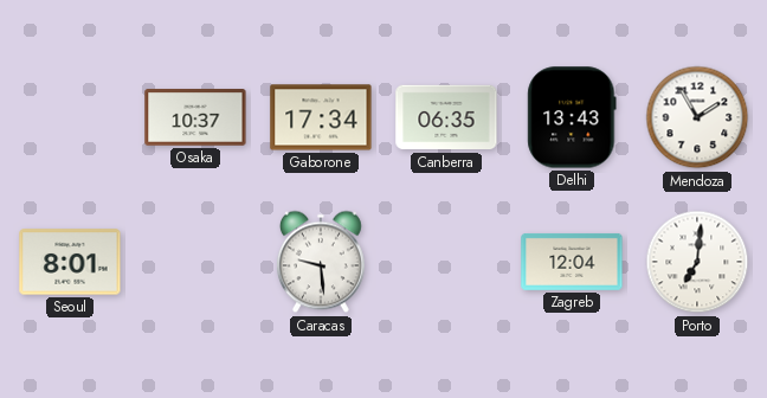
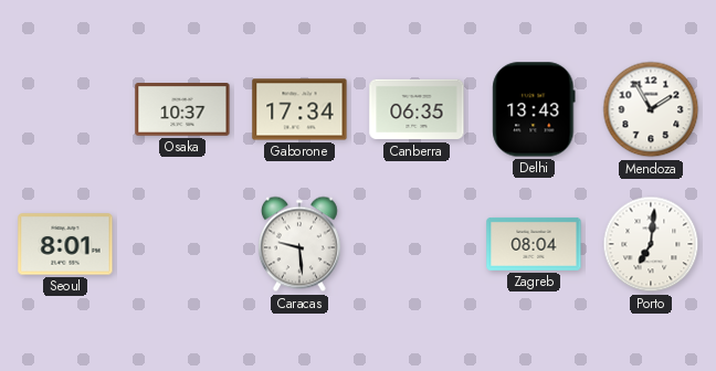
Zagreb: 12:04 -> 08:04 (534, 244)
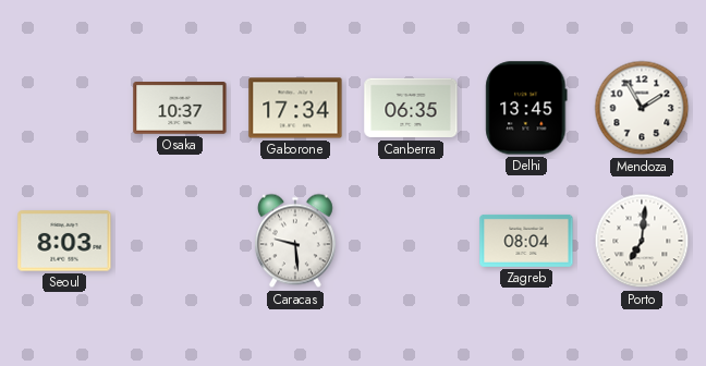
Delhi: 13:43 -> 13:45 (526, 108)
Seoul: 8:01 -> 8:03 (64, 241)
